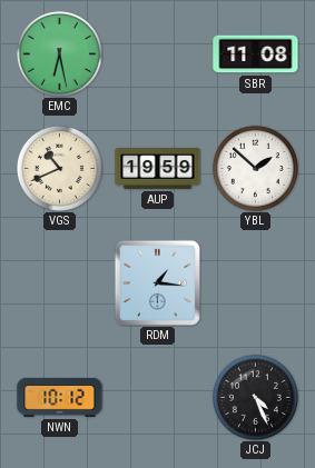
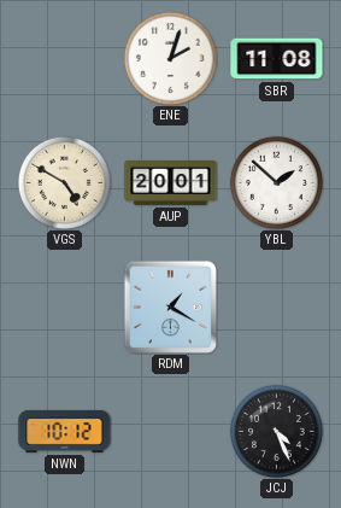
EMC: 6:28 -> none (59, 53)
ENE: none -> 2:03 (170, 58)
VGS: 10:41 -> 4:50 (64, 182)
AUP: 19:59 -> 20:01 (171, 183)
RDM: 1:16 -> 1:20 (170, 306)
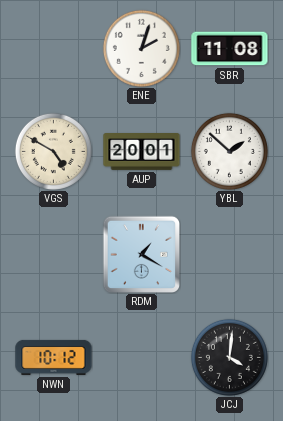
JCJ: 4:26 -> 4:01 (229, 357)
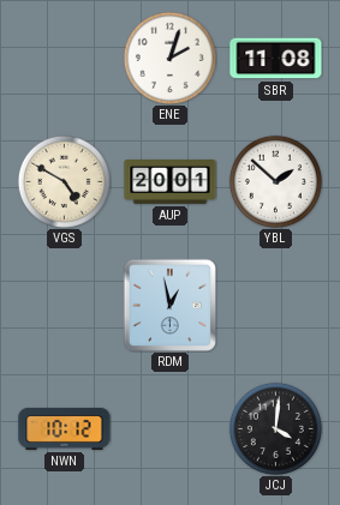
RDM: 1:20 -> 12:58 (169, 305)
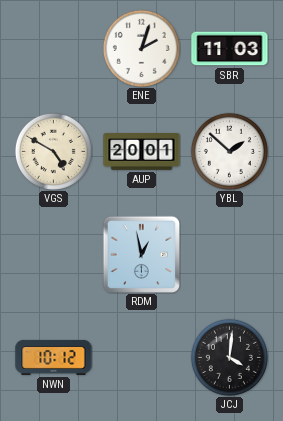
SBR: 11:08 -> 11:03 (230, 49)
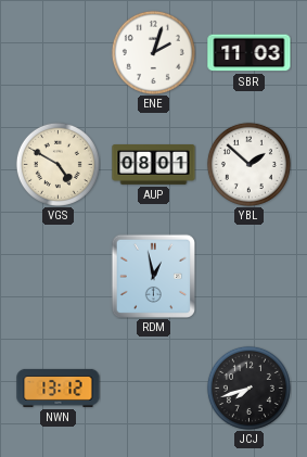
AUP: 20:01 -> 08:01 (154, 165)
NWN: 10:12 -> 13:12 (59, 388)
JCJ: 4:01 -> 7:42 (248, 388)
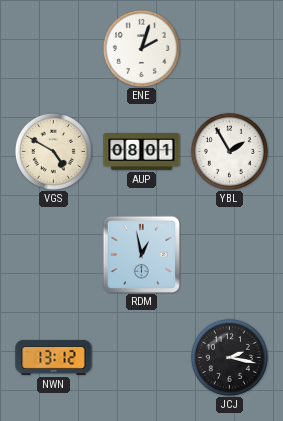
SBR: 11:03 -> none (250, 53)
YBL: 1:52 -> 1:55 (229, 151)
JCJ: 7:42 -> 2:17 (229, 357)
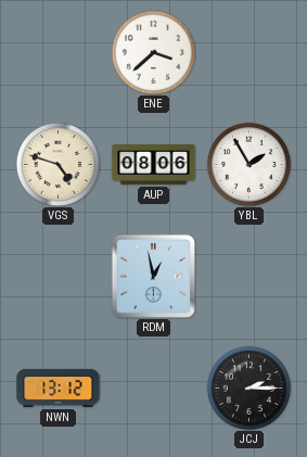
ENE: 2:03 -> 3:38 (153, 52)
VGS: 4:50 -> 4:48 (57, 164)
AUP: 08:01 -> 08:06 (154, 165)
JCJ: 2:17 -> 2:15 (248, 388)
